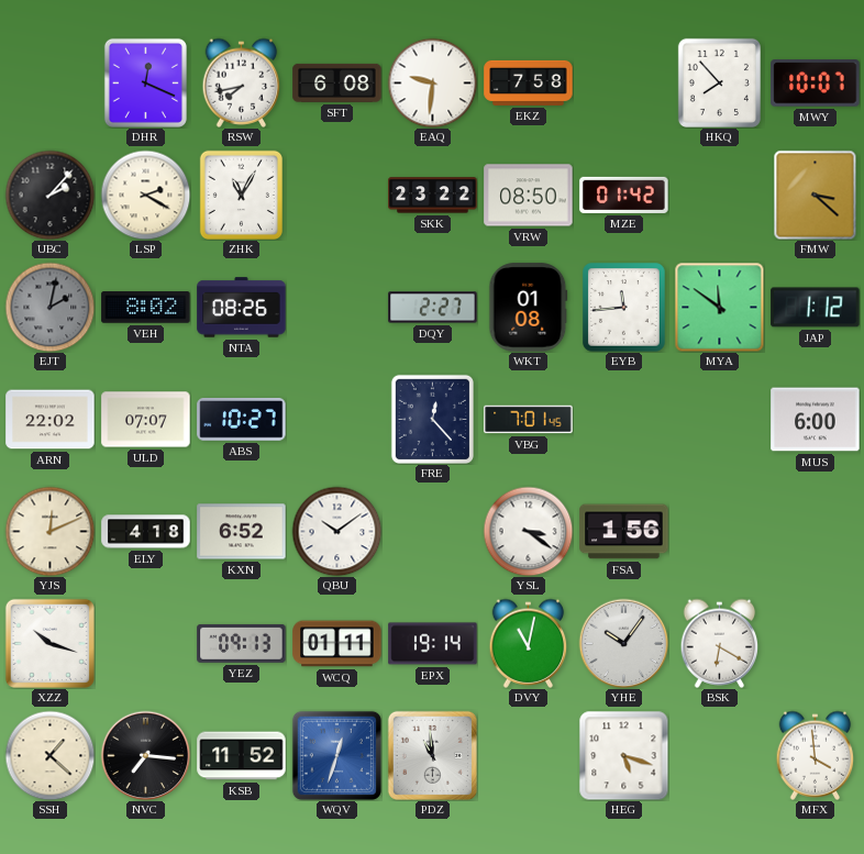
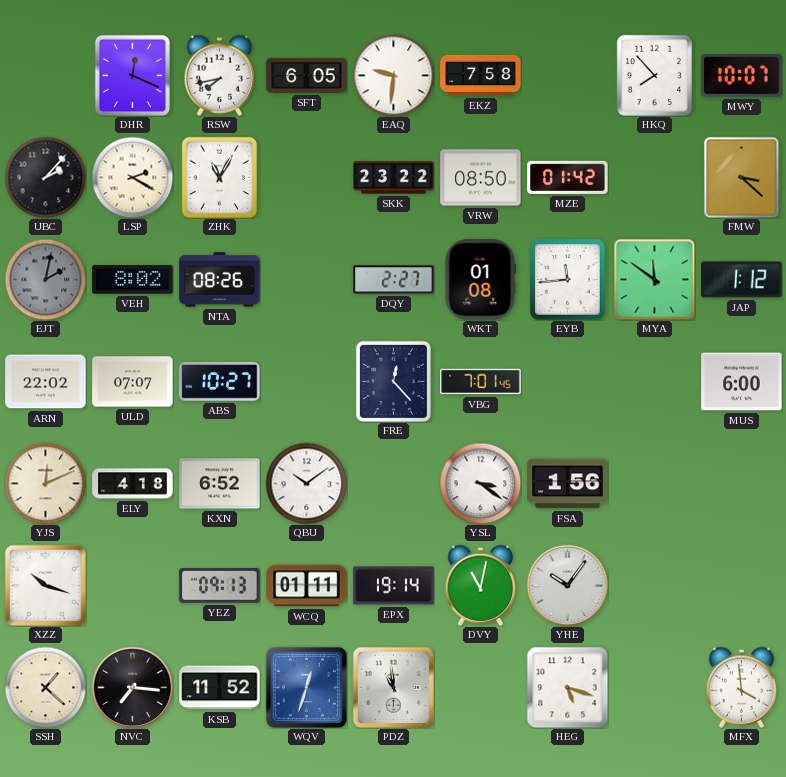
SFT: 6:08 -> 6:05 (307, 75)
BSK: 6:20 -> none (720, 643)
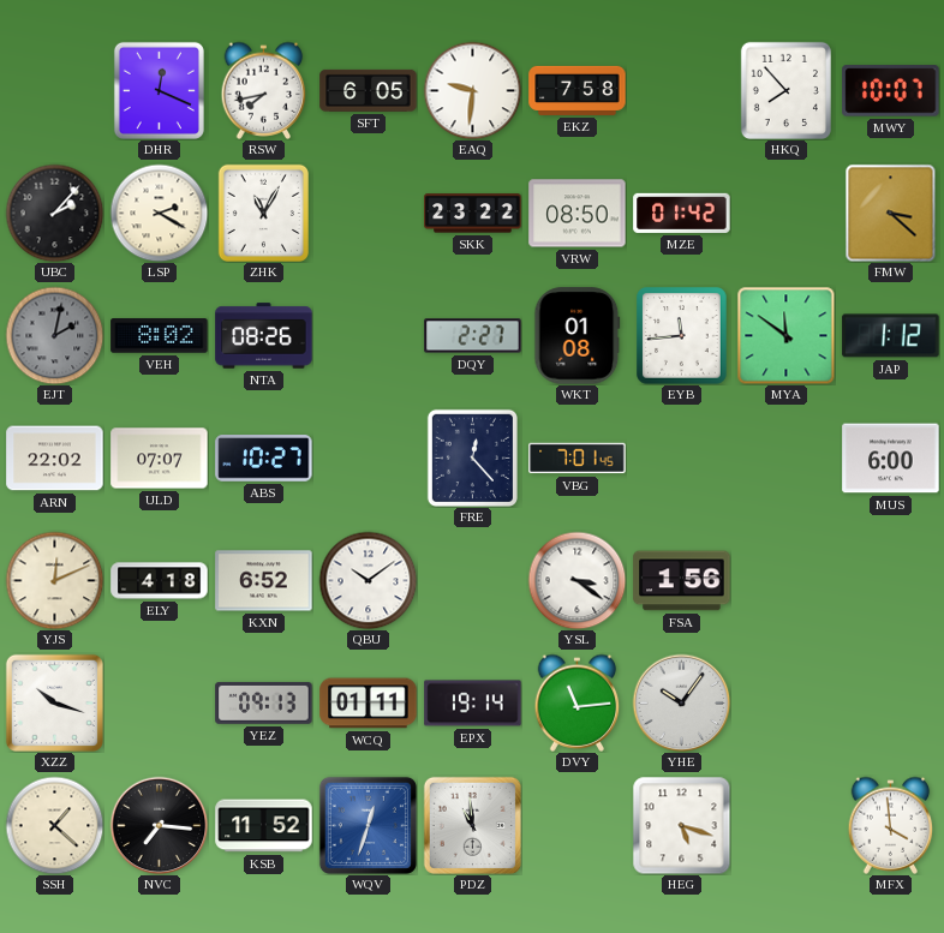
DVY: 11:02 -> 11:14 (578, 702)
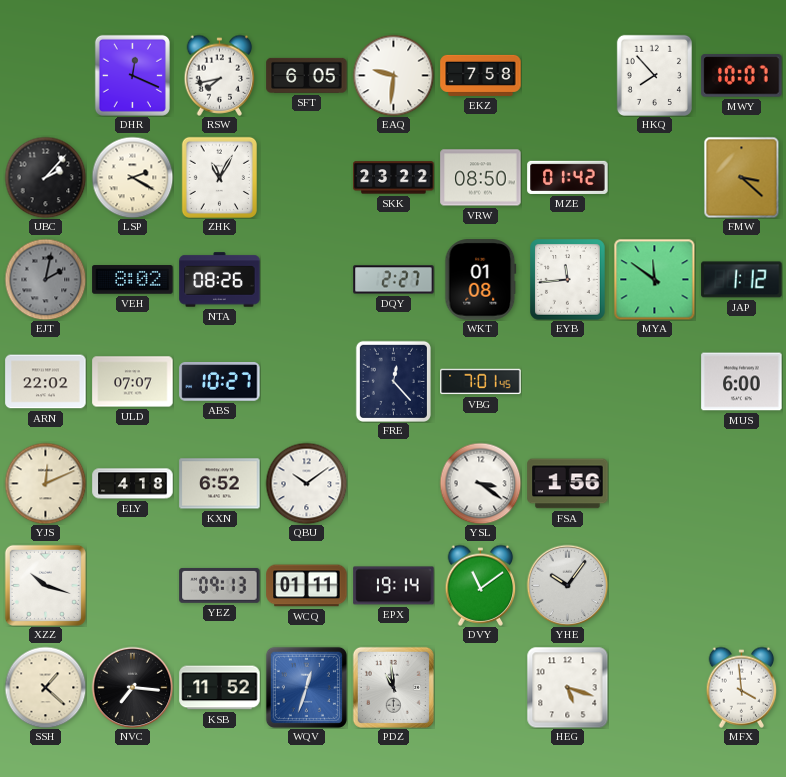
DVY: 11:14 -> 11:09 (481, 585)
